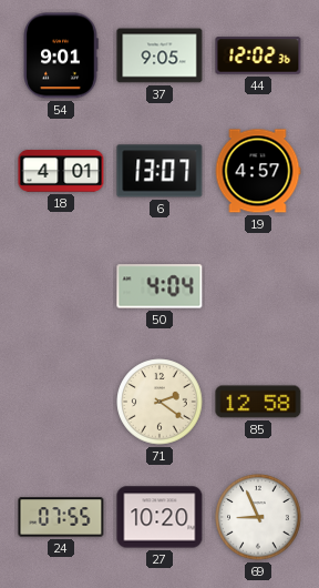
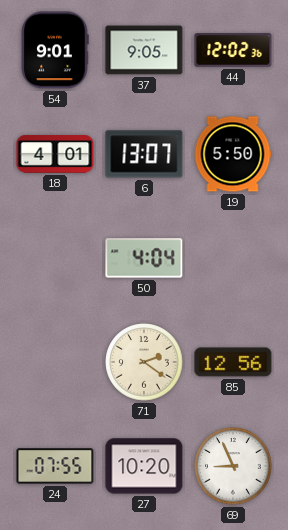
19: 4:57 -> 5:50 (233, 154)
85: 12:58 -> 12:56 (233, 362)
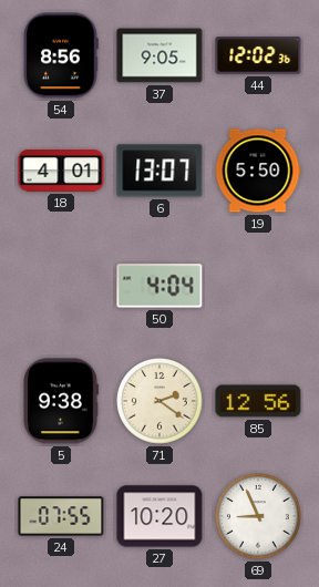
54: 9:01 -> 8:56 (61, 55)
5: none -> 9:38 (61, 401)
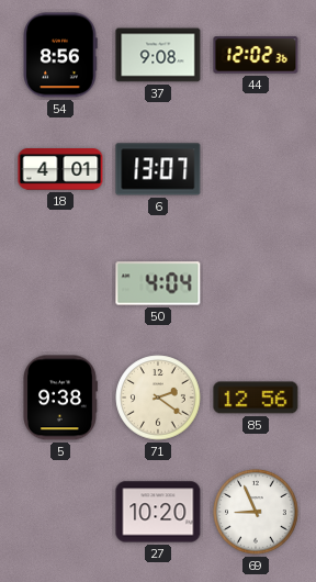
37: 9:05 -> 9:08 (158, 55)
19: 5:50 -> none (258, 171)
24: 07:55 -> none (61, 516)
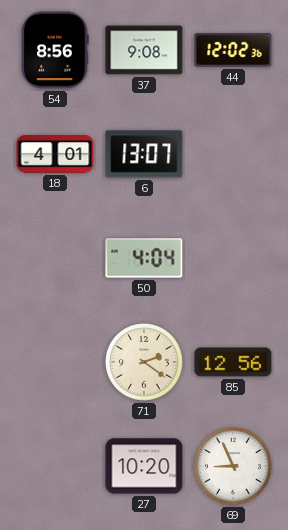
5: 9:38 -> none (60, 398)
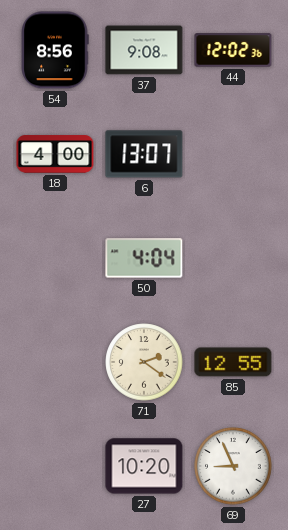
18: 4:01 -> 4:00 (55, 154)
85: 12:56 -> 12:55 (233, 362)
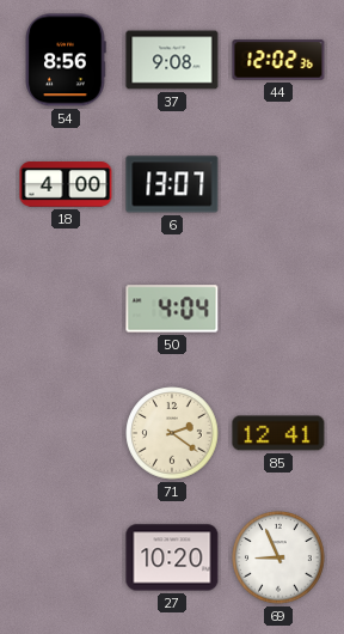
85: 12:55 -> 12:41 (278, 433)
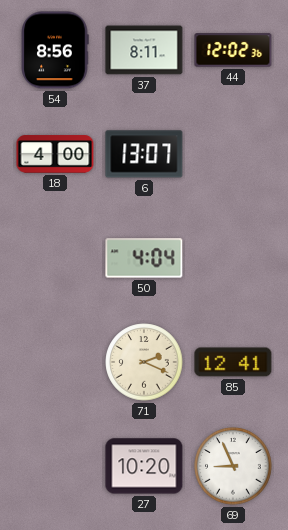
37: 9:08 -> 8:11 (144, 50)
71: 2:21 -> 2:19 (144, 362)
